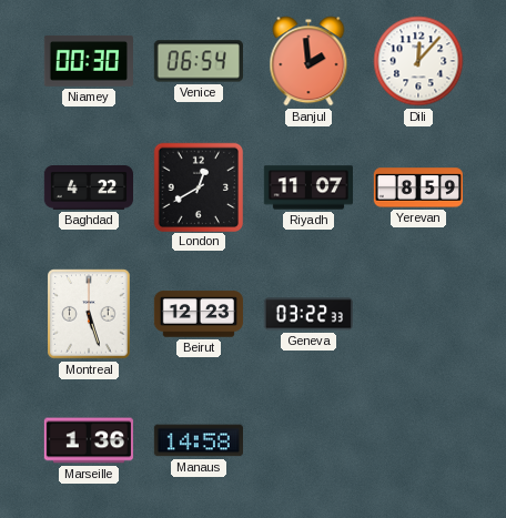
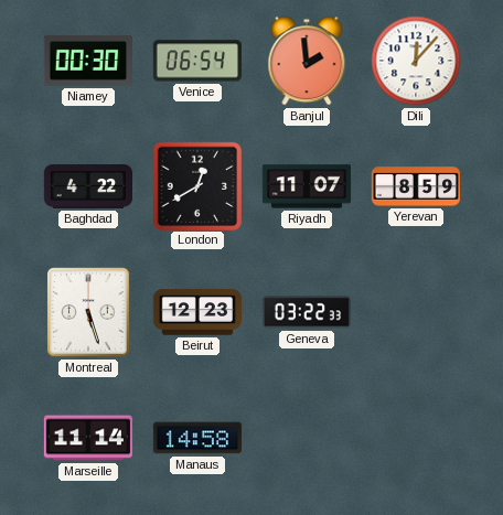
Marseille: 1:36 -> 11:14 (88, 438)
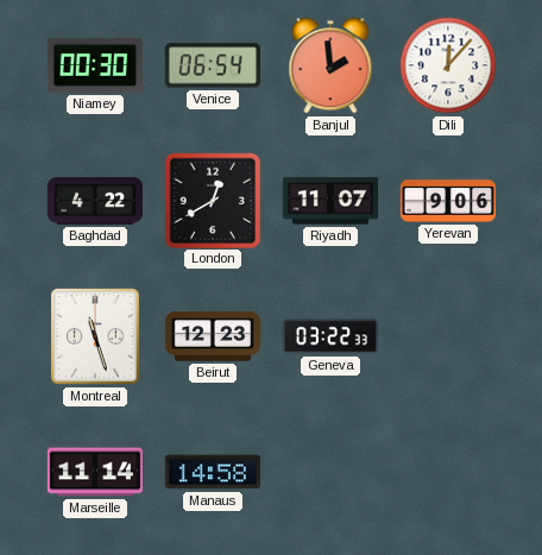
Yerevan: 8:59 -> 9:06 (447, 201)
Montreal: 5:27 -> 11:27 (95, 336)
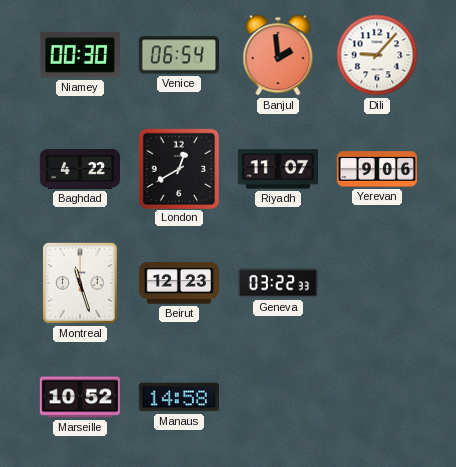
Dili: 12:07 -> 9:07 (377, 55)
Marseille: 11:14 -> 10:52 (80, 397)
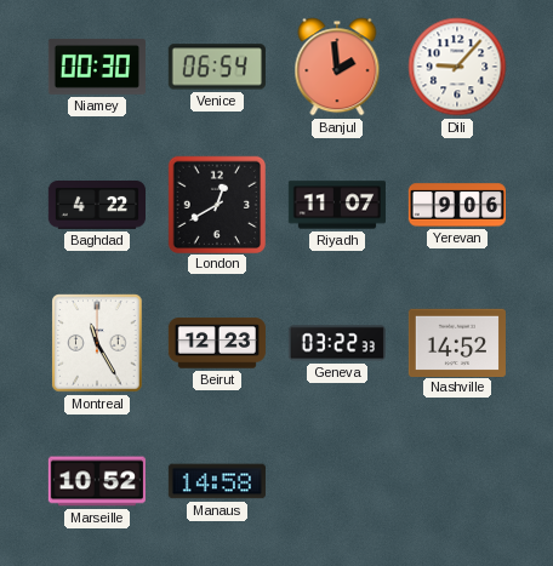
Montreal: 11:27 -> 11:25 (97, 343)
Nashville: none -> 14:52 (457, 342)
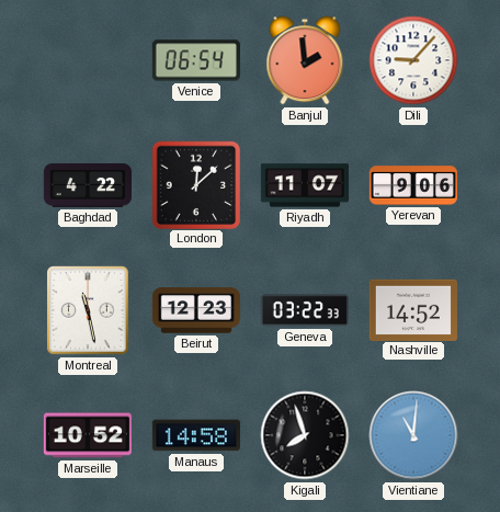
Niamey: 00:30 -> none (97, 67)
London: 12:40 -> 12:08 (195, 184)
Montreal: 11:25 -> 11:28 (88, 310)
Kigali: none -> 7:57 (305, 435)
Vientiane: none -> 11:01 (413, 435)
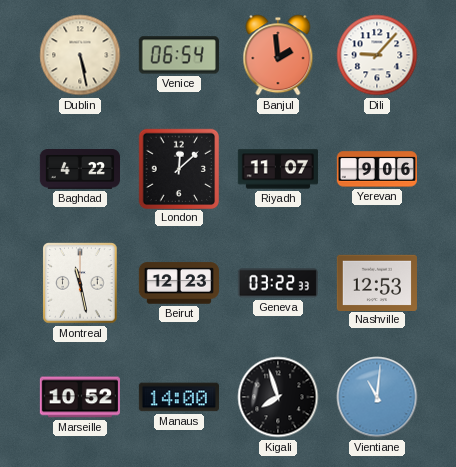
Dublin: none -> 5:28 (80, 55)
Nashville: 14:52 -> 12:53 (377, 282)
Manaus: 14:58 -> 14:00 (179, 397)
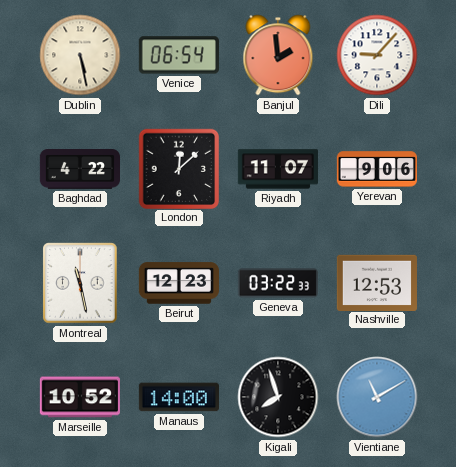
Vientiane: 11:01 -> 11:10 (377, 397)
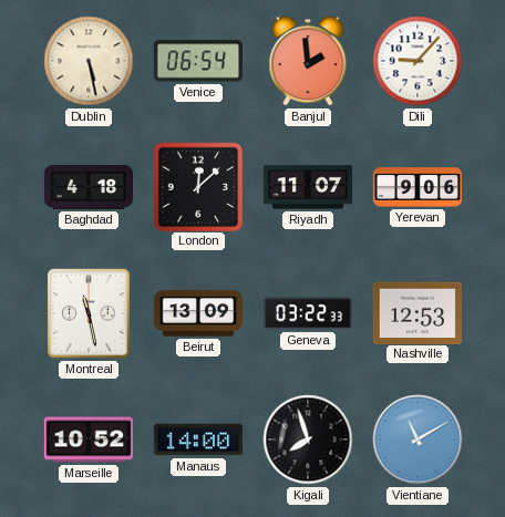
Baghdad: 4:22 -> 4:18 (87, 188)
Beirut: 12:23 -> 13:09 (198, 313)
